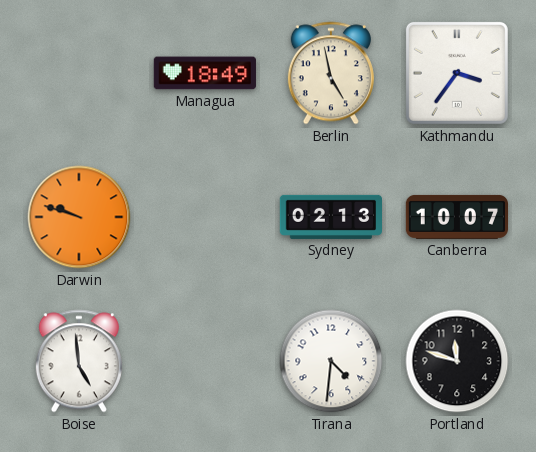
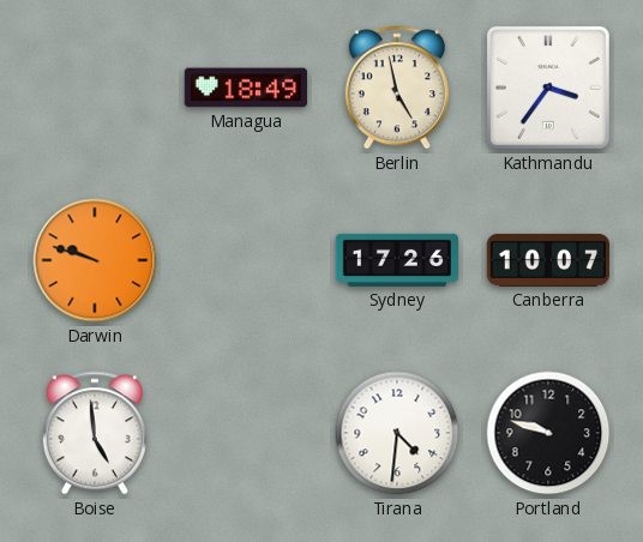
Sydney: 02:13 -> 17:26 (396, 260)
Portland: 11:48 -> 9:48 (548, 433)
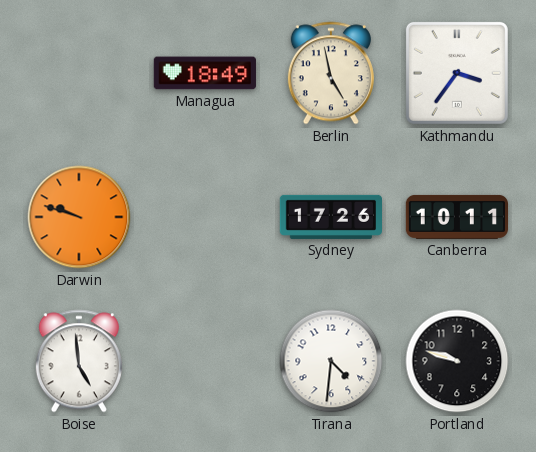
Canberra: 10:07 -> 10:11 (456, 217)
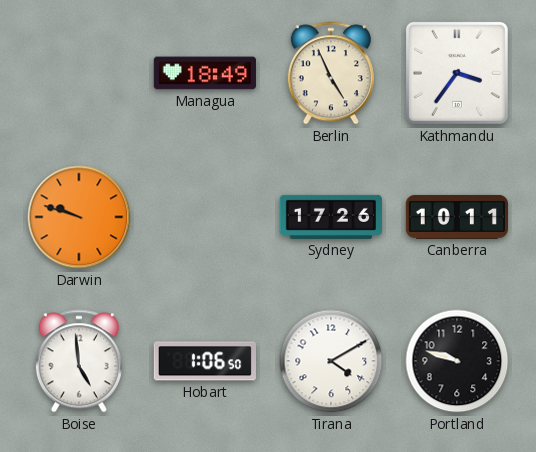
Berlin: 4:58 -> 4:56 (331, 73)
Hobart: none -> 1:06 (204, 361)
Tirana: 4:31 -> 4:10 (331, 361)
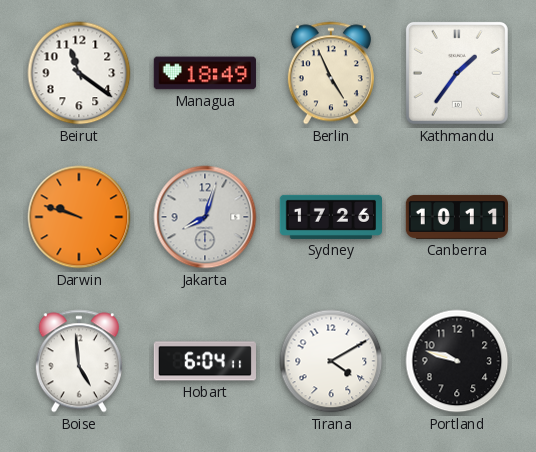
Beirut: none -> 11:21 (79, 73)
Kathmandu: 3:36 -> 1:36 (457, 73)
Jakarta: none -> 8:03 (205, 217)
Hobart: 1:06 -> 6:04 (204, 361)
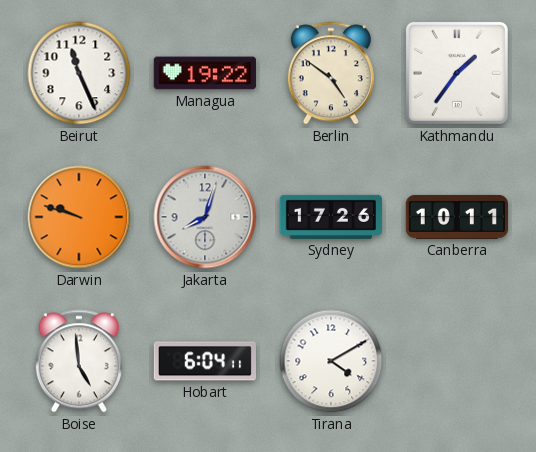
Beirut: 11:21 -> 11:26 (79, 73)
Managua: 18:49 -> 19:22 (204, 73)
Berlin: 4:56 -> 4:51 (331, 73)
Portland: 9:48 -> none (457, 361)
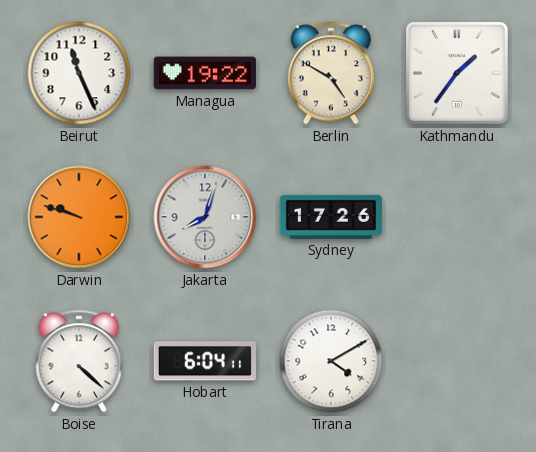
Berlin: 4:51 -> 4:50 (331, 73)
Canberra: 10:11 -> none (456, 217)
Boise: 4:59 -> 4:22 (79, 361)
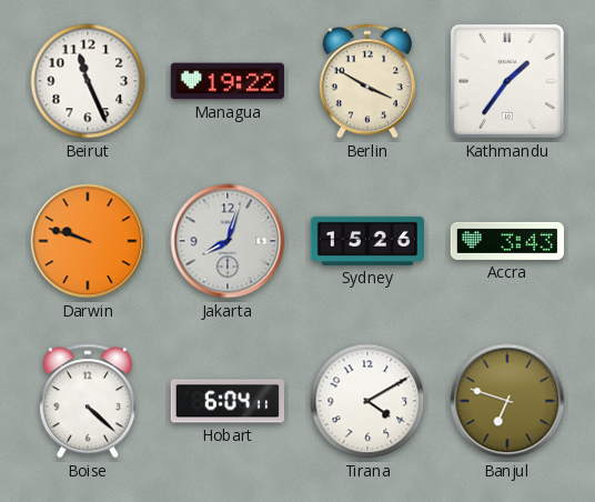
Berlin: 4:50 -> 3:50 (367, 81)
Sydney: 17:26 -> 15:26 (366, 241)
Accra: none -> 3:43 (506, 241)
Banjul: none -> 6:48 (507, 401)
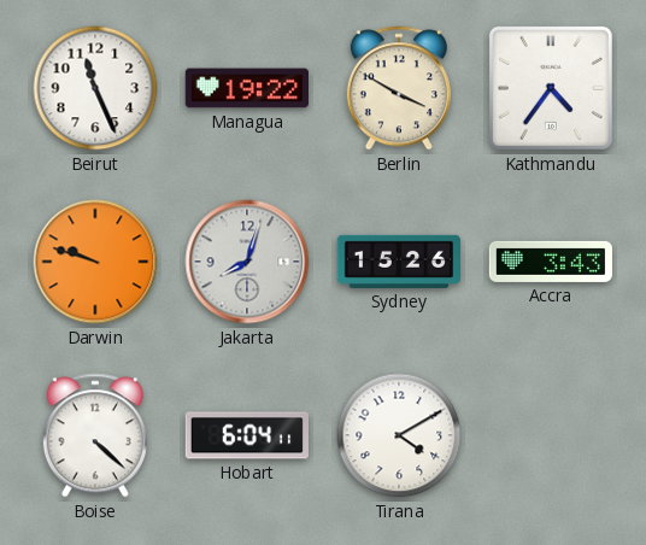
Kathmandu: 1:36 -> 4:36 (551, 88)
Banjul: 6:48 -> none (507, 401)
